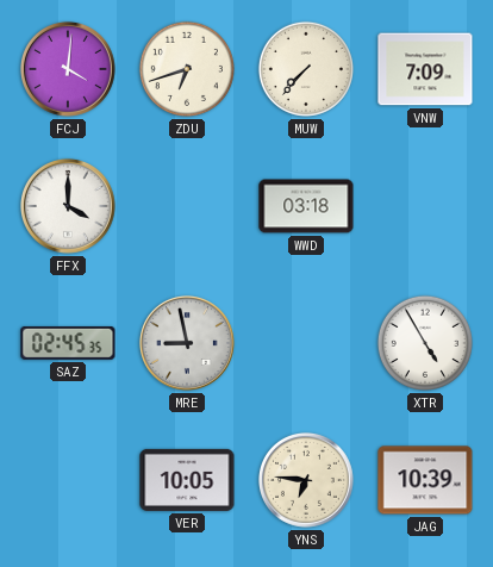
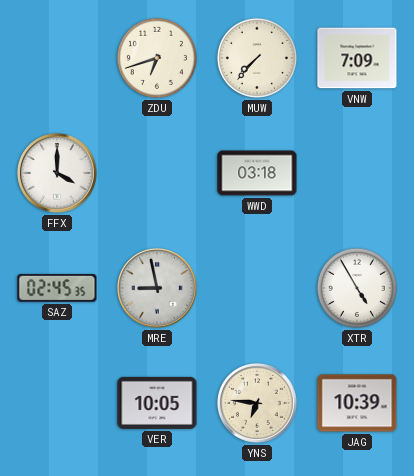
FCJ: 4:01 -> none (68, 69)
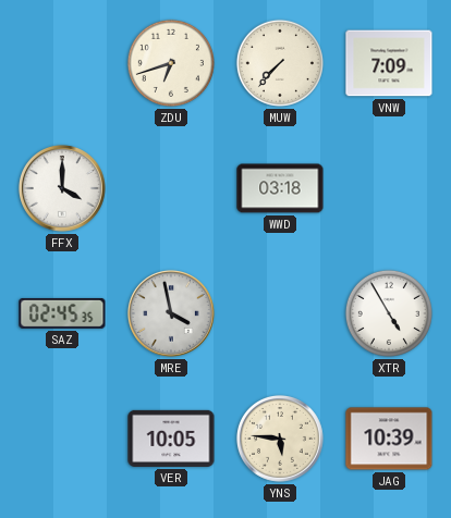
MRE: 8:58 -> 3:58 (171, 313)
YNS: 6:46 -> 5:46 (280, 439)
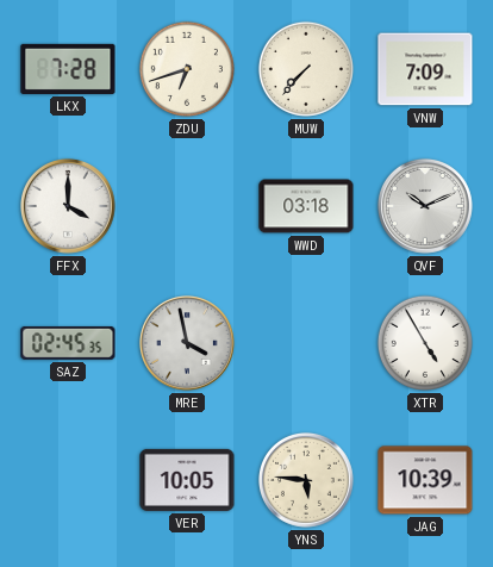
LKX: none -> 7:28 (68, 69)
QVF: none -> 10:11 (425, 206)
